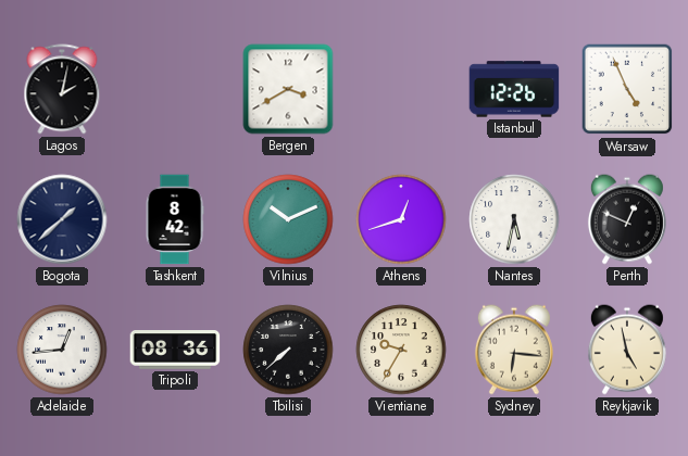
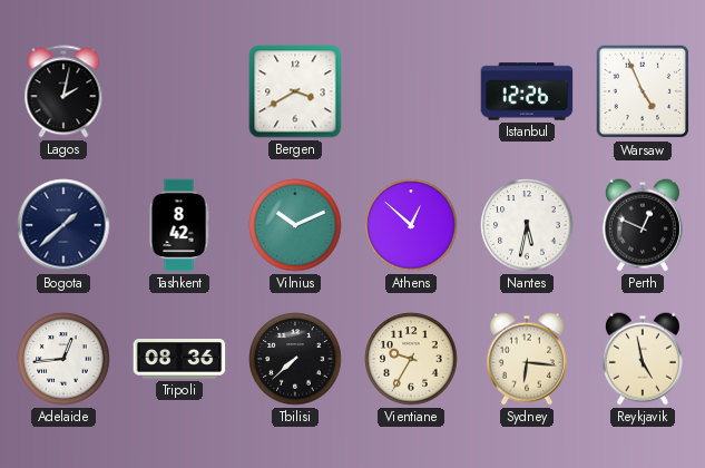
Athens: 12:42 -> 12:52 (411, 225)
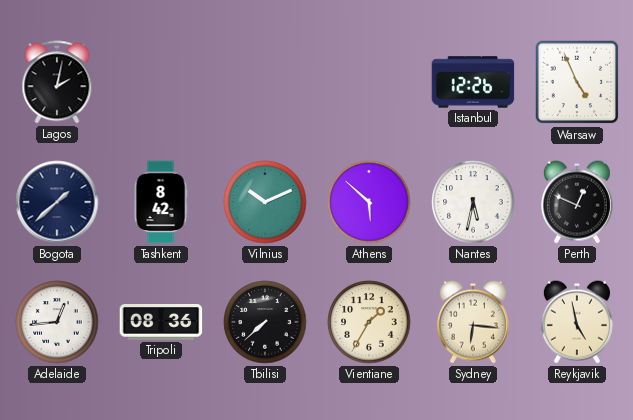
Bergen: 3:40 -> none (295, 91)
Athens: 12:52 -> 5:52 (369, 202)
Vientiane: 9:35 -> 1:35 (369, 322)
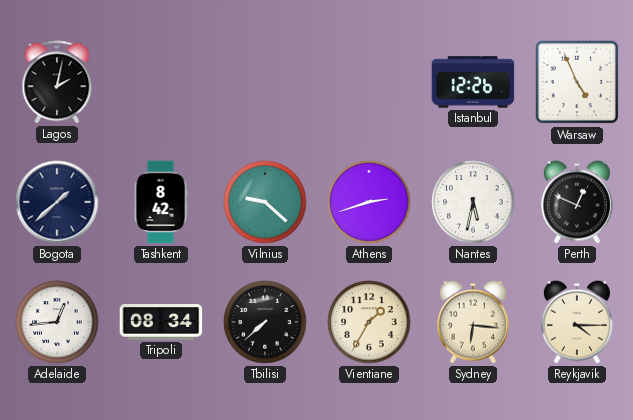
Vilnius: 10:11 -> 9:22 (265, 202)
Athens: 5:52 -> 2:42 (369, 202)
Tripoli: 08:36 -> 08:34 (161, 323)
Reykjavik: 4:58 -> 4:15 (577, 322)
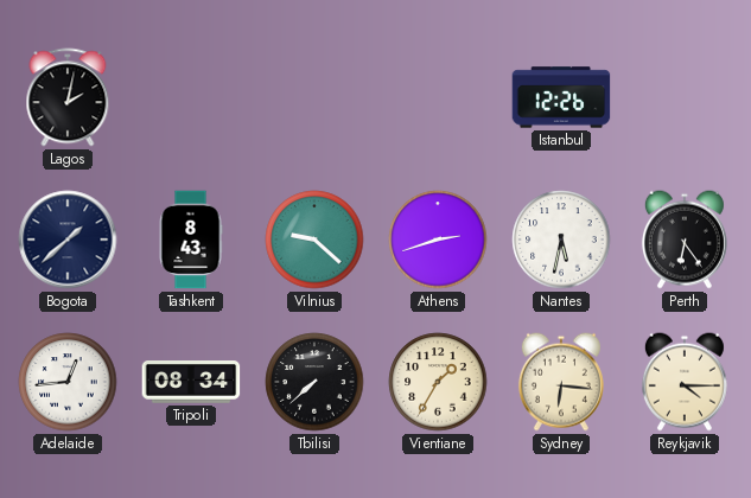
Warsaw: 4:56 -> none (577, 82)
Tashkent: 8:42 -> 8:43 (191, 240)
Perth: 12:49 -> 6:24 (685, 240)
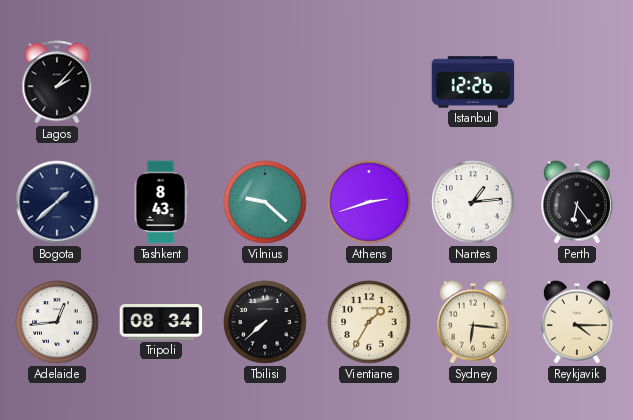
Lagos: 2:02 -> 2:07 (57, 82)
Nantes: 5:32 -> 1:14 (473, 202)
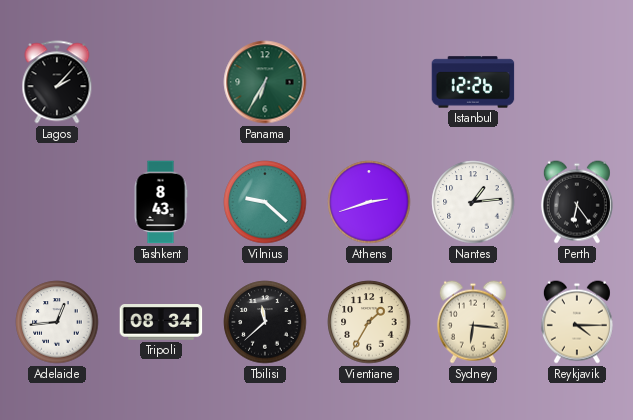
Panama: none -> 6:35 (265, 82)
Bogota: 1:38 -> none (57, 202)
Tbilisi: 7:38 -> 11:38 (265, 322)
